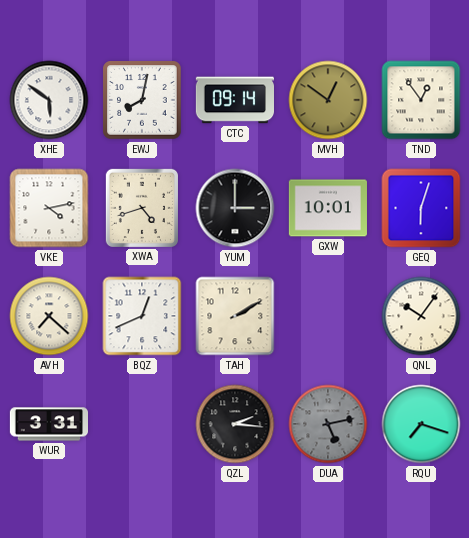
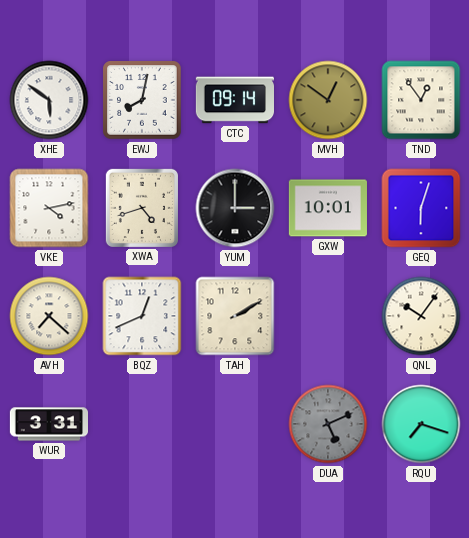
QZL: 2:16 -> none (235, 424)
DUA: 5:13 -> 5:11 (328, 424)
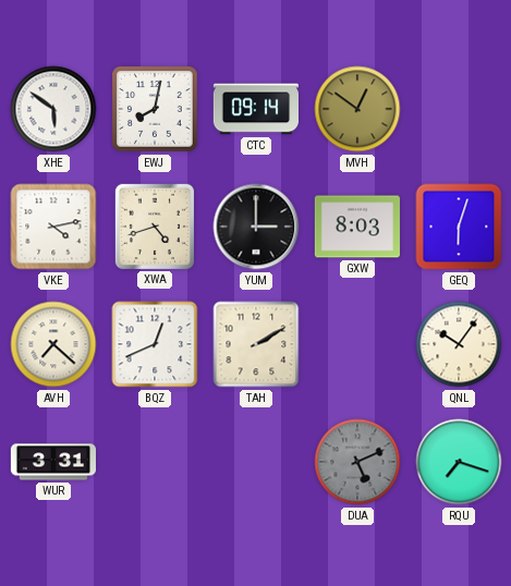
TND: 12:54 -> none (421, 100)
GXW: 10:01 -> 8:03 (357, 227)
